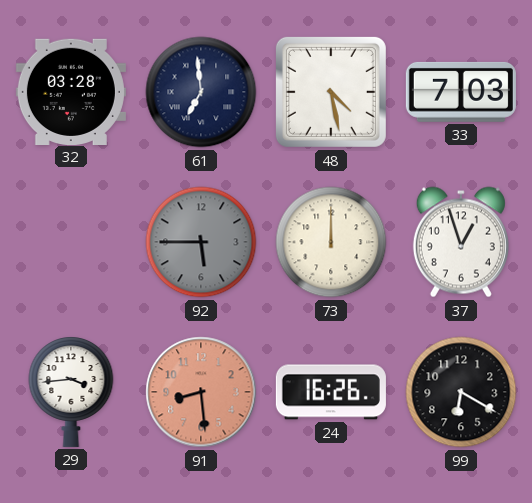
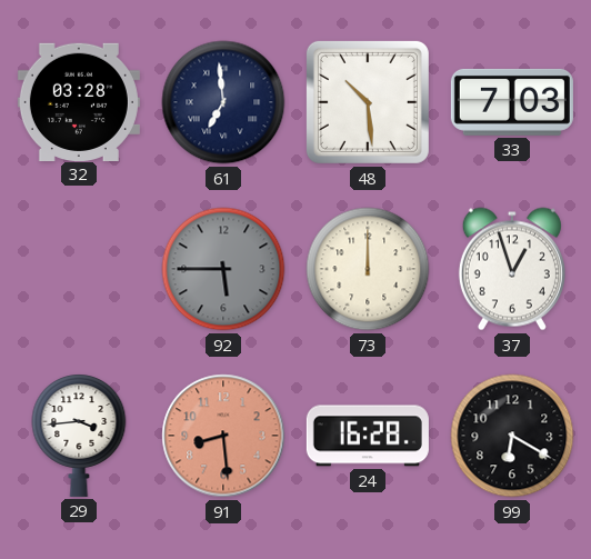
48: 4:28 -> 10:29 (368, 102)
24: 16:26 -> 16:28 (368, 436)
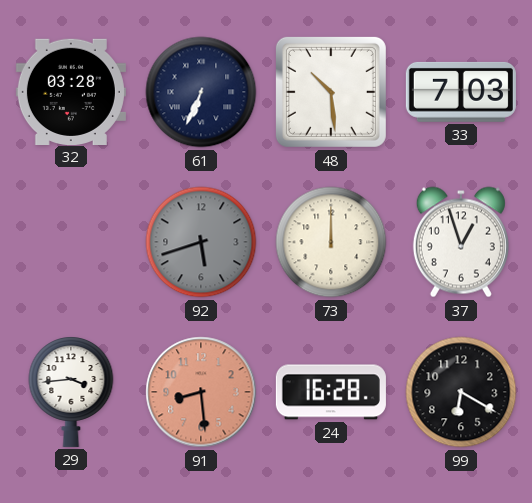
61: 6:59 -> 6:34 (201, 92)
92: 5:45 -> 5:42 (201, 242)
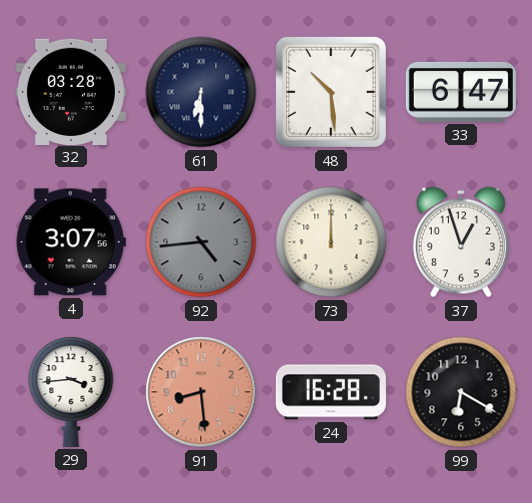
61: 6:34 -> 6:30 (201, 92)
33: 7:03 -> 6:47 (461, 92)
4: none -> 3:07 (71, 242)
92: 5:42 -> 4:44 (201, 242)
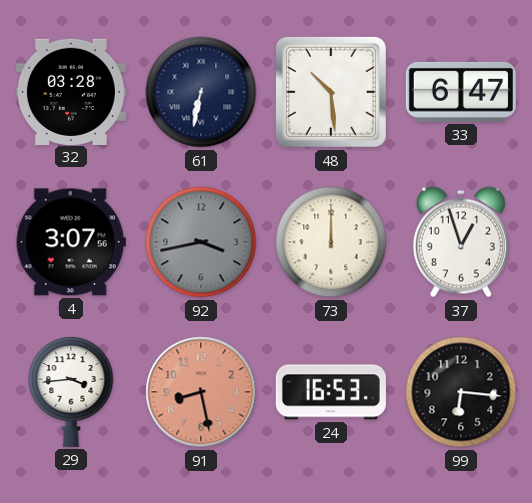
61: 6:30 -> 6:32 (201, 92)
92: 4:44 -> 3:43 (201, 242)
91: 8:29 -> 8:28 (201, 392)
24: 16:28 -> 16:53 (331, 392)
99: 6:20 -> 6:16 (461, 392)
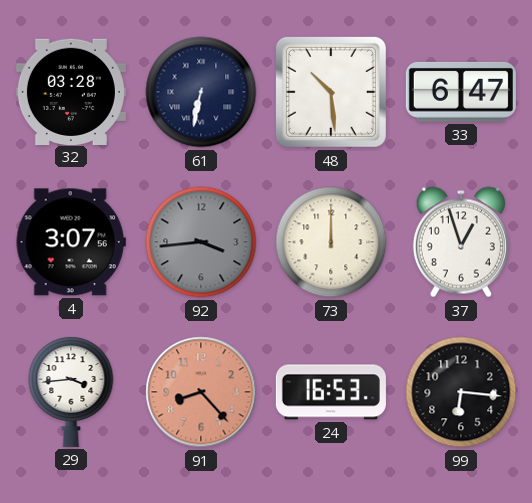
92: 3:43 -> 3:44 (201, 242)
91: 8:28 -> 8:23 (201, 392)
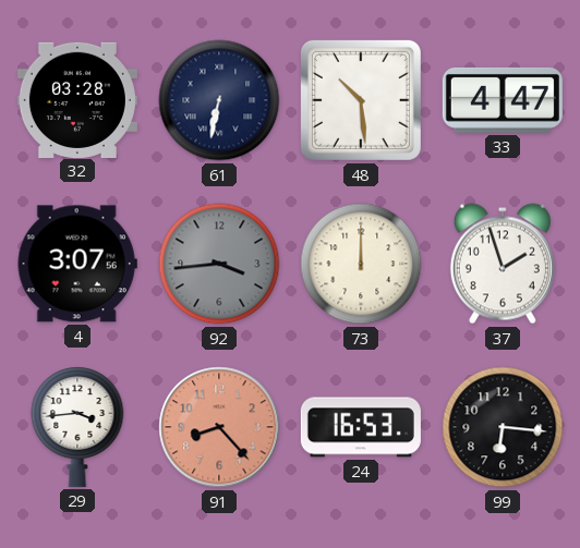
33: 6:47 -> 4:47 (503, 100)
37: 12:57 -> 1:57 (503, 264)
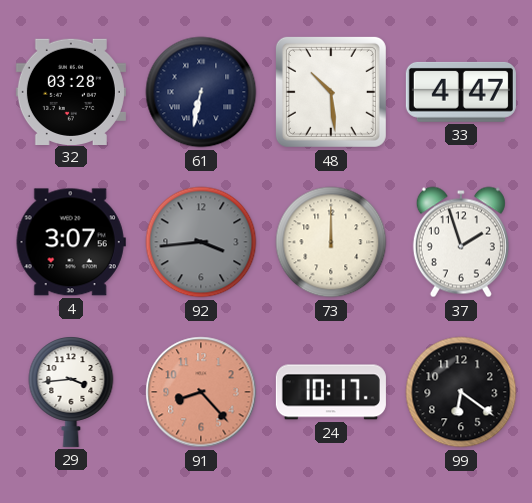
24: 16:53 -> 10:17 (331, 392)
99: 6:16 -> 6:21 (461, 392)
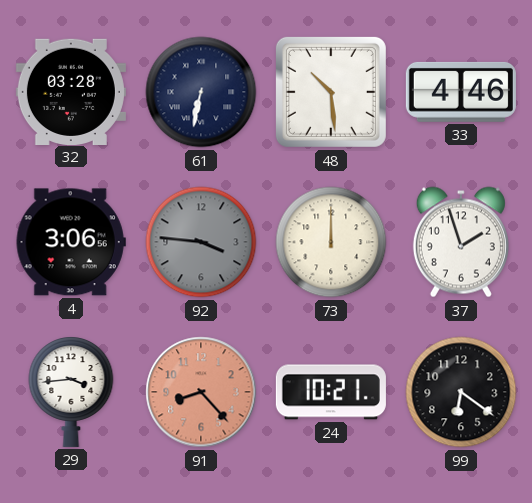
33: 4:47 -> 4:46 (461, 92)
4: 3:07 -> 3:06 (71, 242)
92: 3:44 -> 3:46 (201, 242)
24: 10:17 -> 10:21 (331, 392)
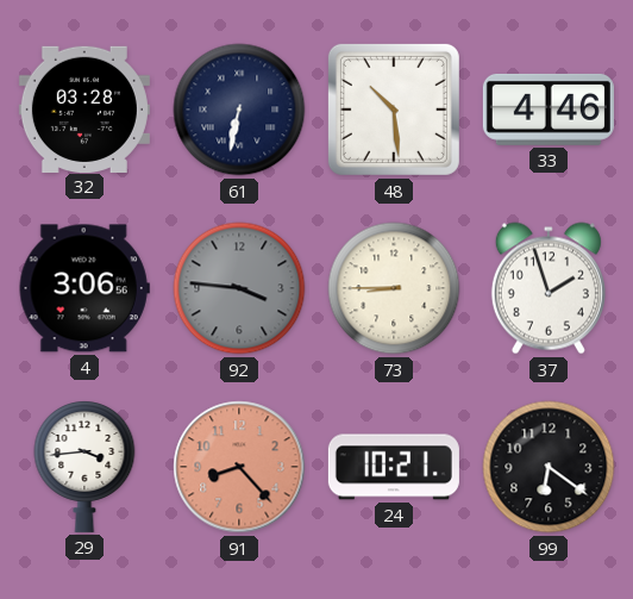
73: 12:00 -> 8:45 (394, 288)
